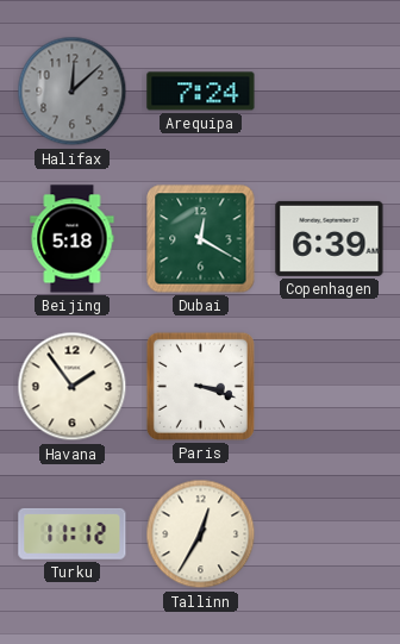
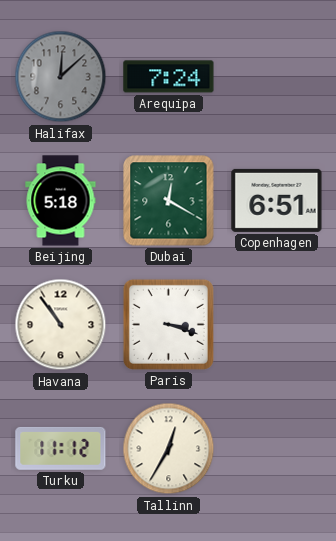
Copenhagen: 6:39 -> 6:51 (277, 200)
Havana: 1:54 -> 10:54 (61, 325)
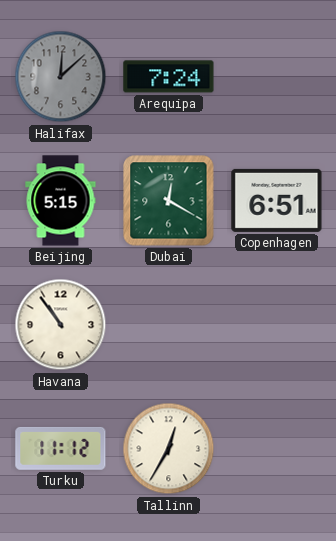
Beijing: 5:18 -> 5:15 (61, 201)
Paris: 3:18 -> none (168, 324)
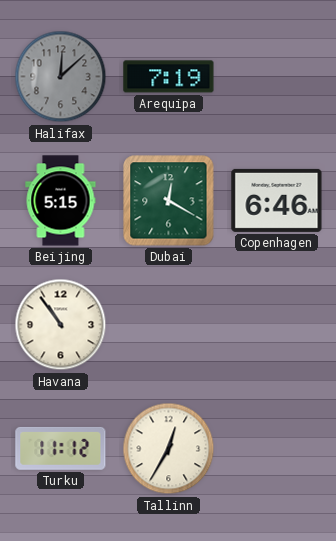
Arequipa: 7:24 -> 7:19 (169, 77)
Copenhagen: 6:51 -> 6:46 (277, 200)
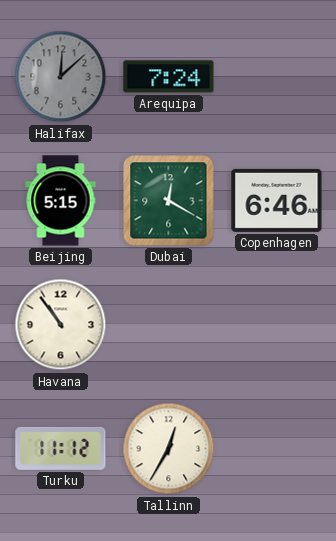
Arequipa: 7:19 -> 7:24 (169, 77)
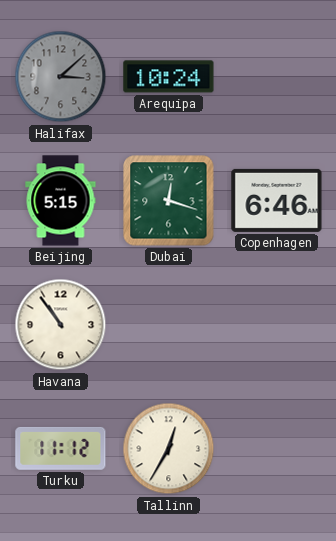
Halifax: 12:08 -> 3:08 (61, 77)
Arequipa: 7:24 -> 10:24 (169, 77)
Dubai: 12:20 -> 12:18 (169, 201)
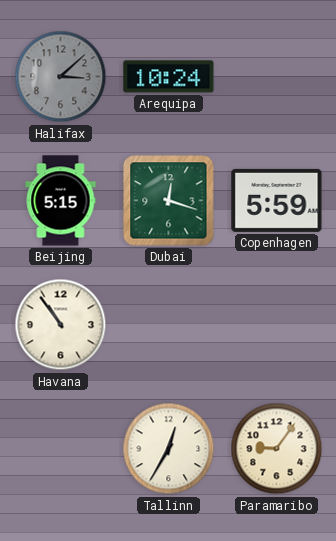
Copenhagen: 6:46 -> 5:59 (277, 200)
Turku: 11:12 -> none (61, 448)
Paramaribo: none -> 9:06 (277, 449)
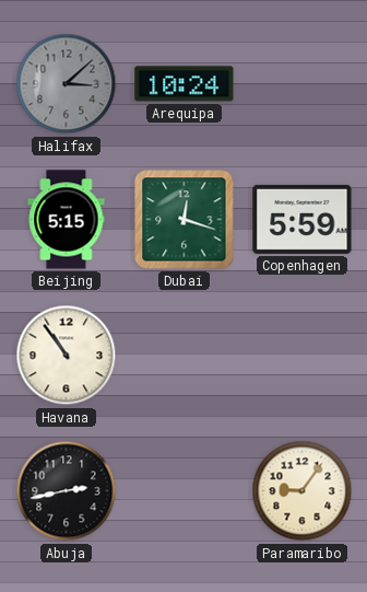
Abuja: none -> 2:43 (67, 491)
Tallinn: 12:35 -> none (169, 449)
